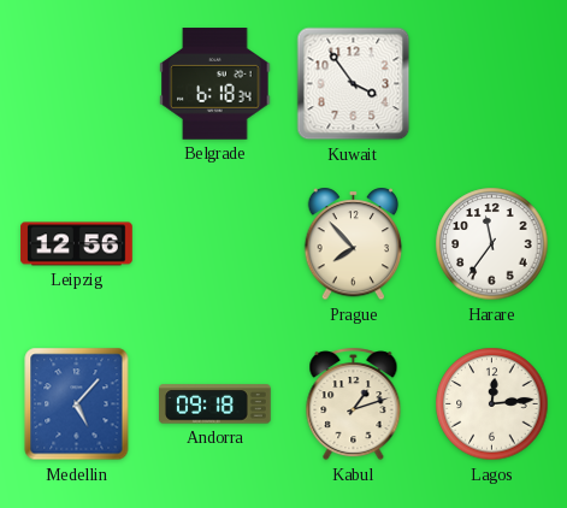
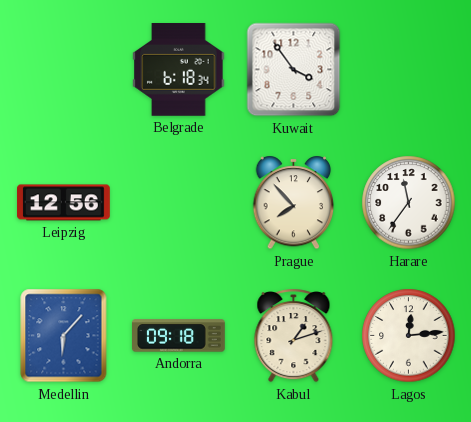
Medellin: 5:07 -> 6:07 (64, 336)
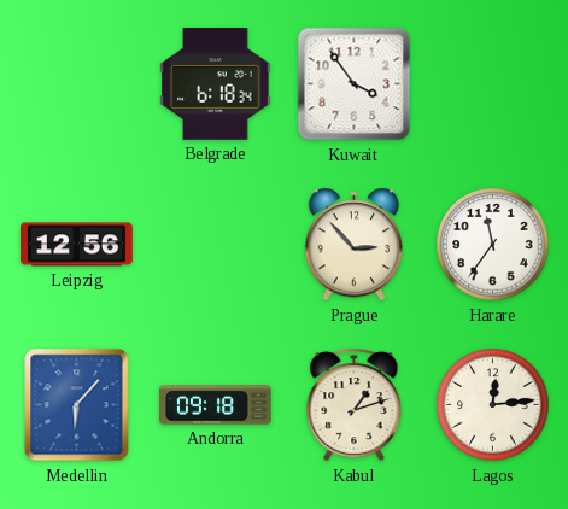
Prague: 7:53 -> 2:53 (355, 245)
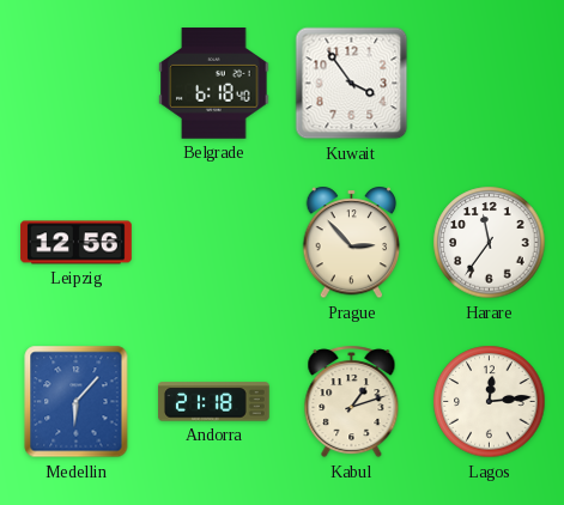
Belgrade: 6:18:34 -> 6:18:40 (214, 84)
Andorra: 09:18 -> 21:18 (214, 402)
